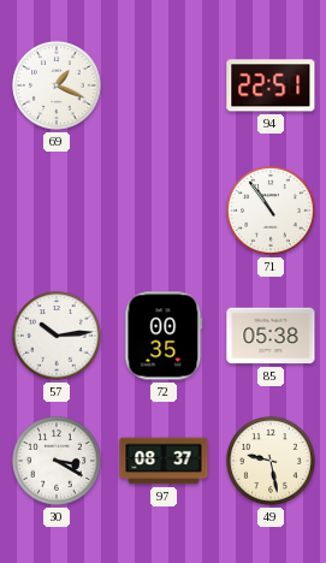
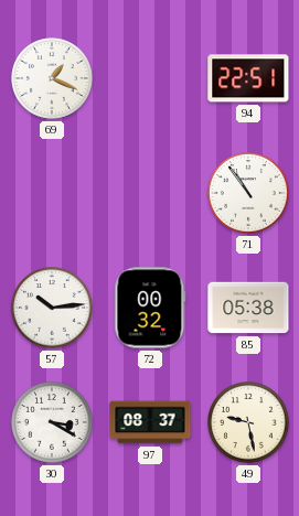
72: 00:35 -> 00:32 (150, 308)
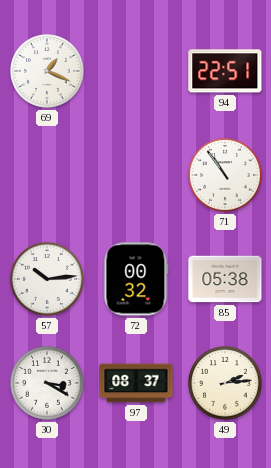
49: 9:28 -> 2:14 (225, 383)
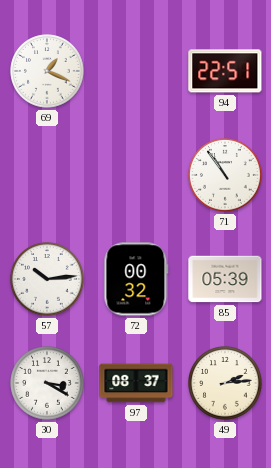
85: 05:38 -> 05:39 (225, 279)
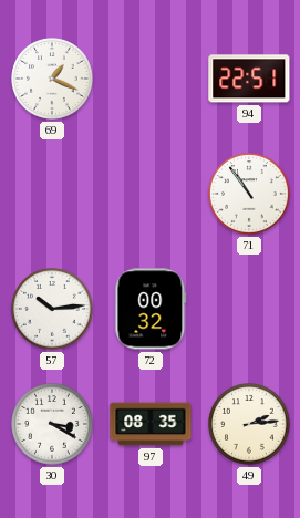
85: 05:39 -> none (225, 279)
97: 08:37 -> 08:35 (151, 424)
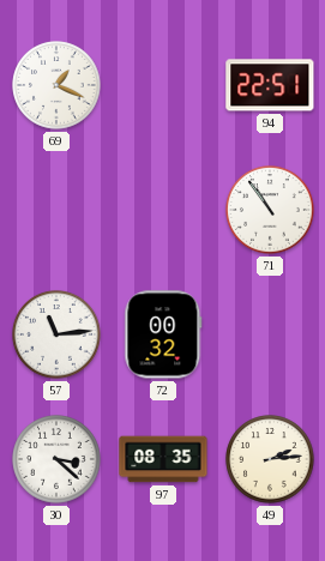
57: 10:14 -> 11:14 (56, 334)
30: 3:20 -> 3:22 (56, 459)
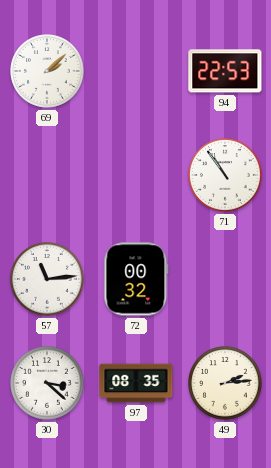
69: 1:19 -> 2:08 (47, 71)
94: 22:51 -> 22:53 (225, 71)
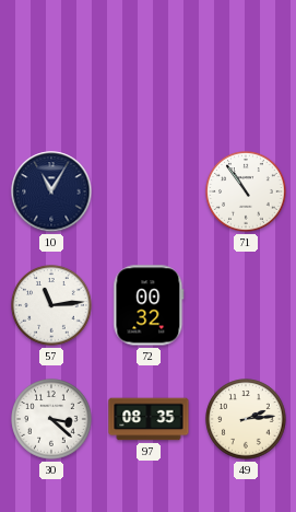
69: 2:08 -> none (47, 71)
94: 22:53 -> none (225, 71)
10: none -> 11:05 (51, 191)
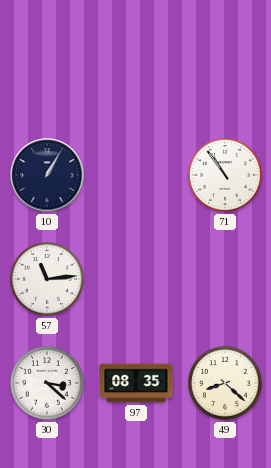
10: 11:05 -> 1:05 (47, 175)
72: 00:32 -> none (149, 305)
49: 2:14 -> 8:22 (225, 383)
